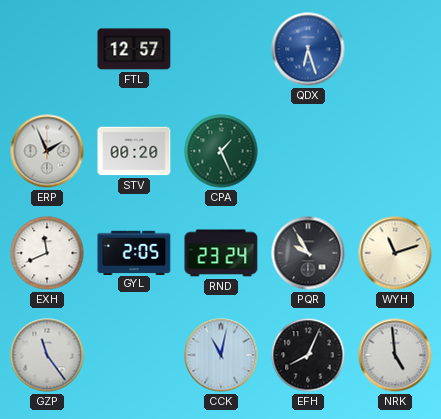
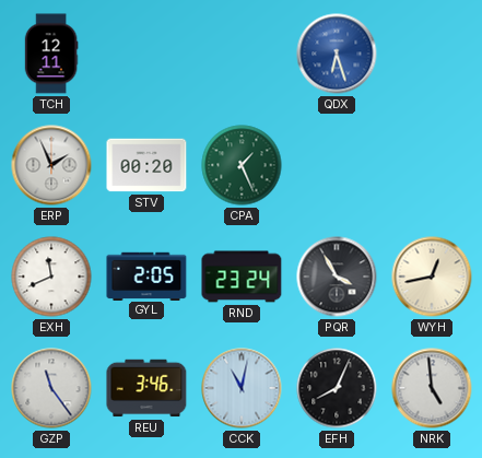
TCH: none -> 12:11 (51, 54)
FTL: 12:57 -> none (134, 49)
PQR: 9:55 -> 3:55 (337, 277)
WYH: 11:12 -> 12:43 (432, 277)
REU: none -> 3:46 (146, 388)
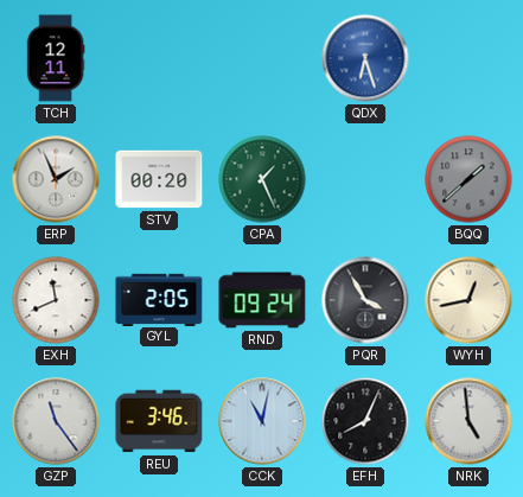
BQQ: none -> 1:38 (468, 179)
RND: 23:24 -> 09:24 (262, 300)
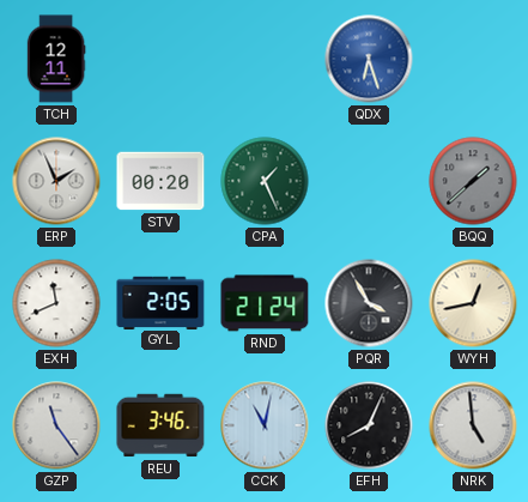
RND: 09:24 -> 21:24 (265, 303)
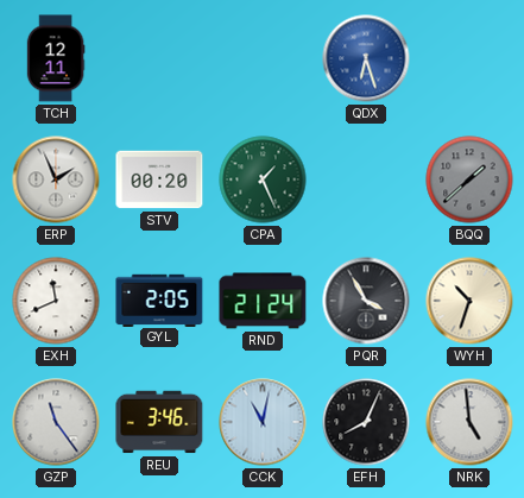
WYH: 12:43 -> 10:33 (469, 301)
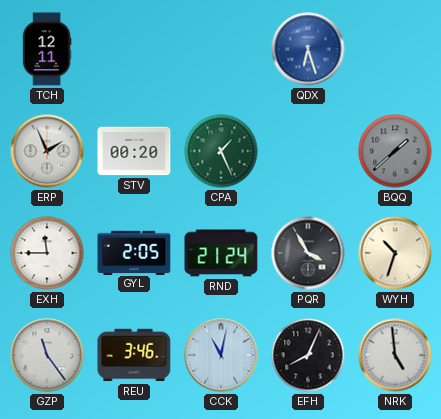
EXH: 11:41 -> 11:45 (47, 253)
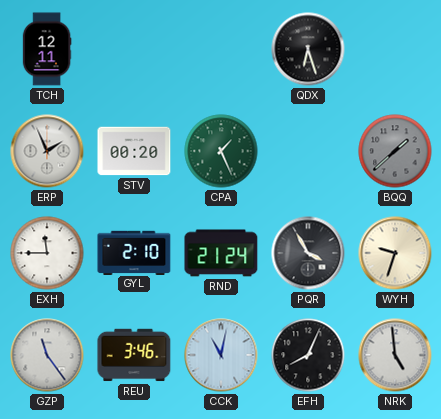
QDX dial: blue -> black (308, 49)
GYL: 2:05 -> 2:10 (134, 252)
WYH: 10:33 -> 9:33 (395, 253)
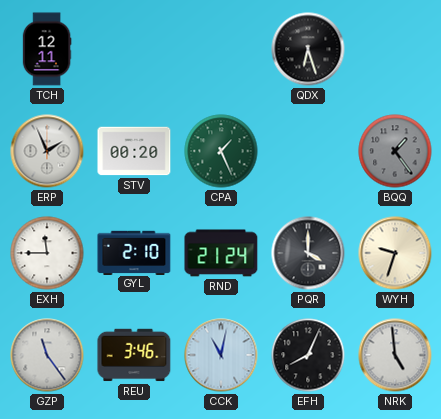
BQQ: 1:38 -> 1:24 (395, 151)
PQR: 3:55 -> 4:00 (308, 253)
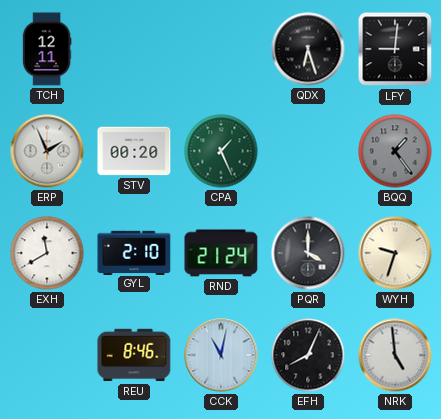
LFY: none -> 9:01 (395, 49)
EXH: 11:45 -> 11:40 (47, 253)
GZP: 11:24 -> none (47, 355)
REU: 3:46 -> 8:46 (134, 355)
